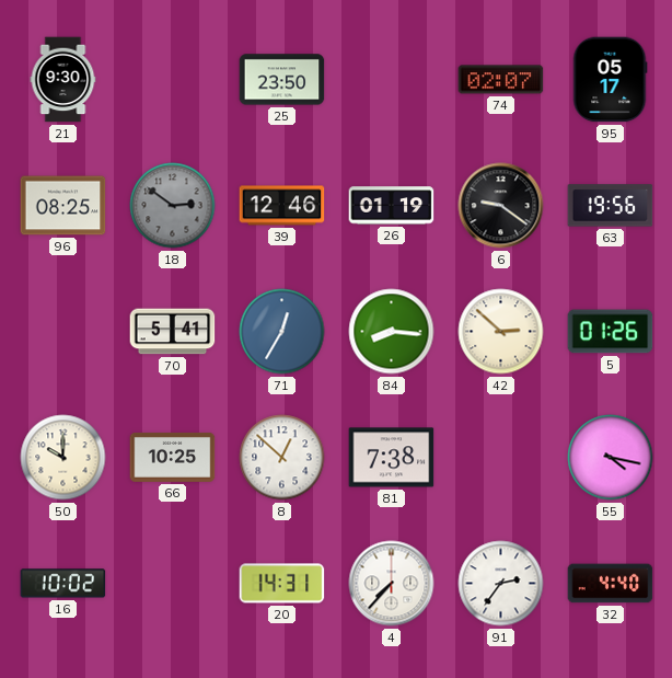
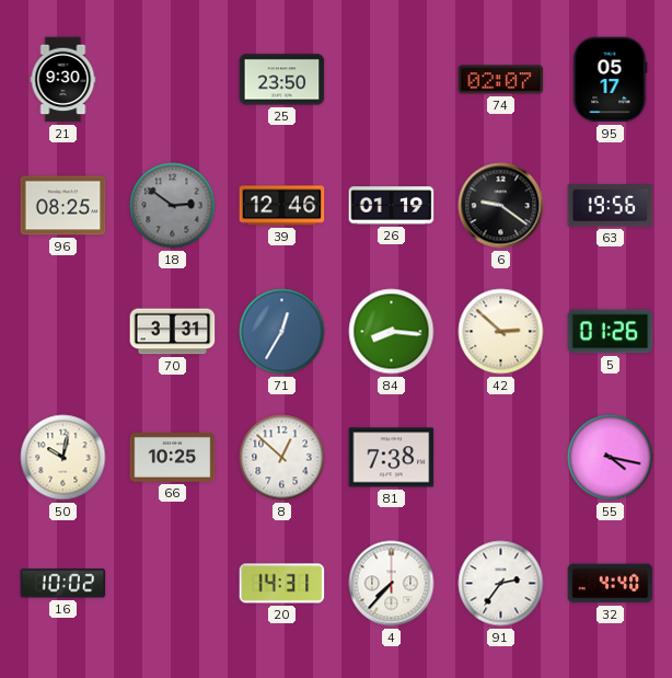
70: 5:41 -> 3:31 (173, 332)
50: 10:00 -> 10:02 (63, 458)
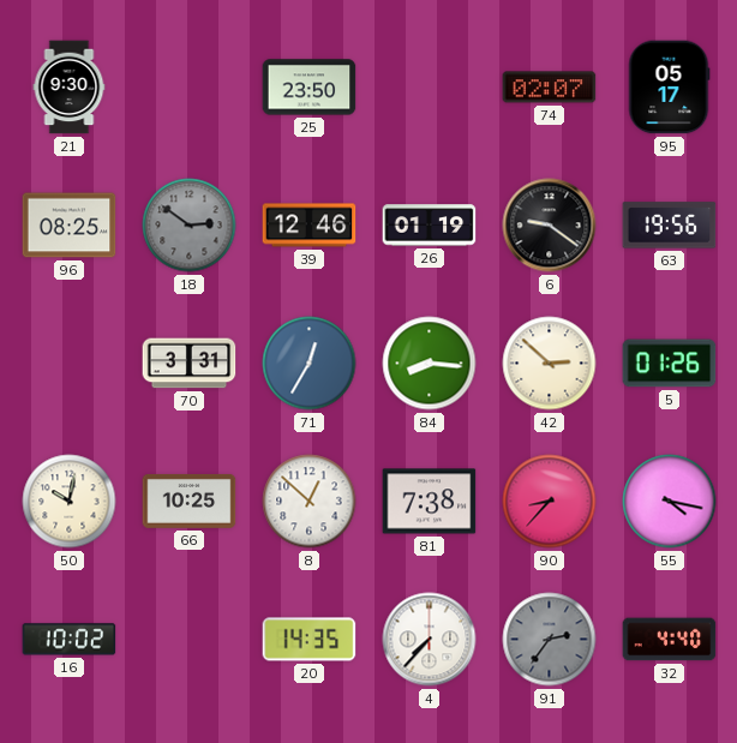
90: none -> 8:37 (550, 502)
20: 14:31 -> 14:35 (310, 640)
91 dial: white -> grey (550, 640)
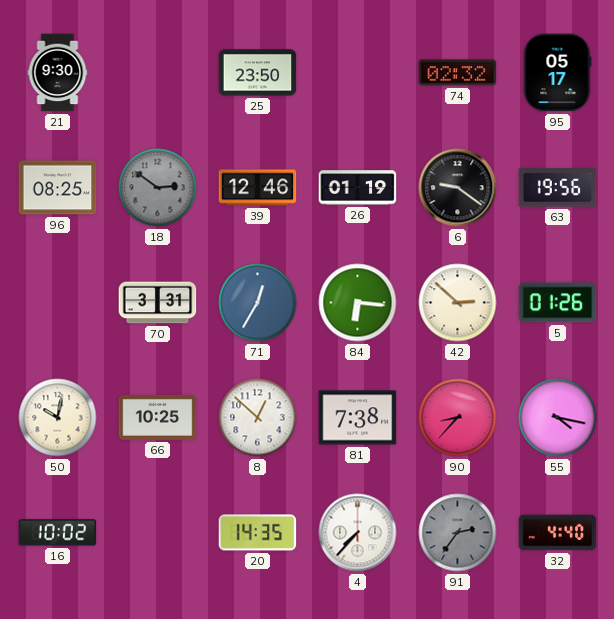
74: 02:07 -> 02:32 (458, 73)
84: 8:16 -> 6:16 (358, 303)
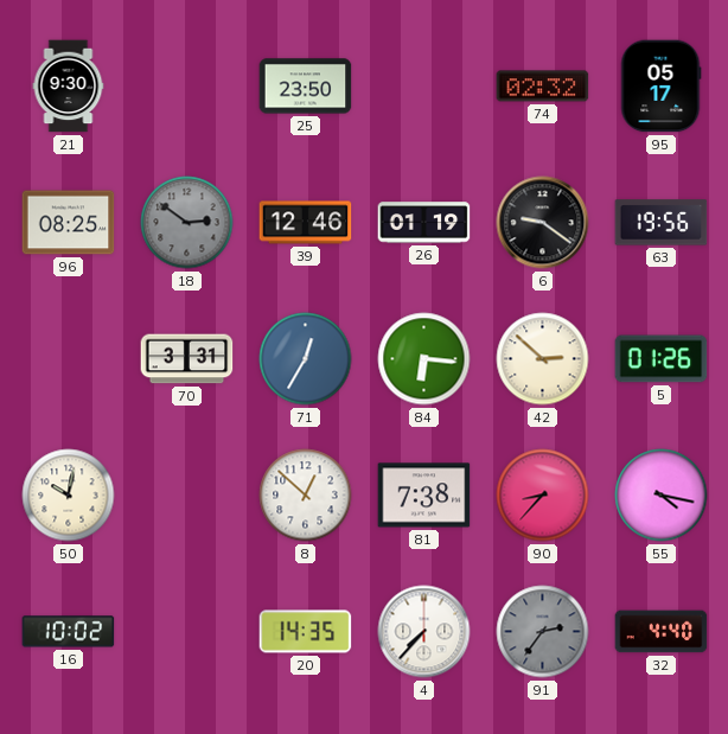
66: 10:25 -> none (158, 417)
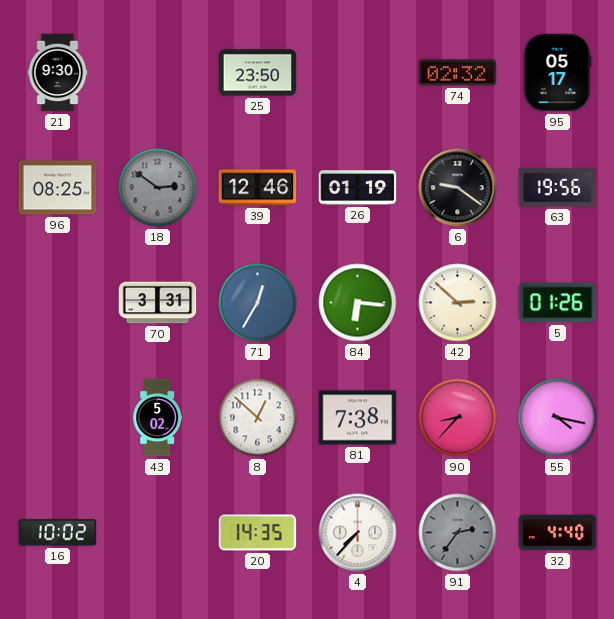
50: 10:02 -> none (69, 496)
43: none -> 5:02 (158, 418)
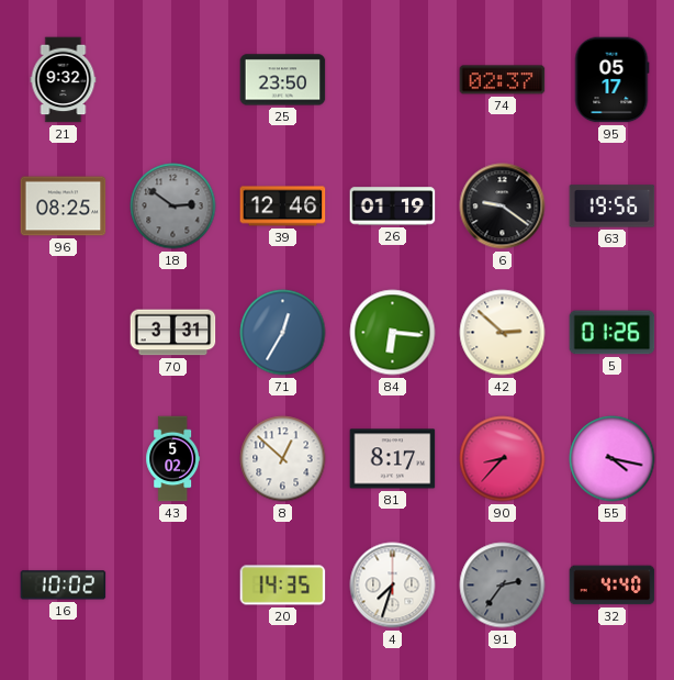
21: 9:30 -> 9:32 (64, 80)
74: 02:32 -> 02:37 (503, 80)
81: 7:38 -> 8:17 (393, 459)
4: 7:37 -> 7:33 (393, 586)
